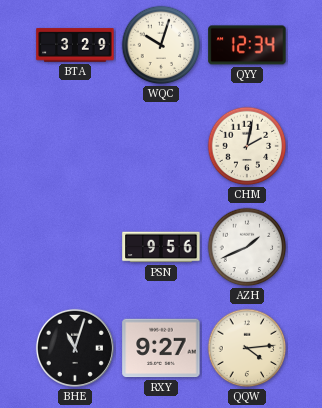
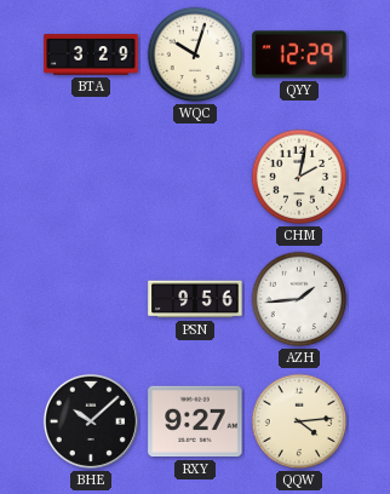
QYY: 12:34 -> 12:29 (299, 54)
AZH: 1:41 -> 1:44 (299, 299)
BHE: 11:03 -> 10:08 (91, 421)
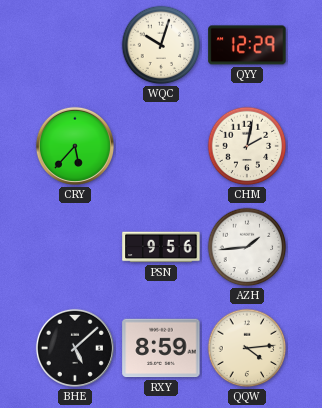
BTA: 3:29 -> none (91, 54)
CRY: none -> 5:37 (75, 146)
BHE: 10:08 -> 5:08 (75, 348)
RXY: 9:27 -> 8:59 (161, 348)
